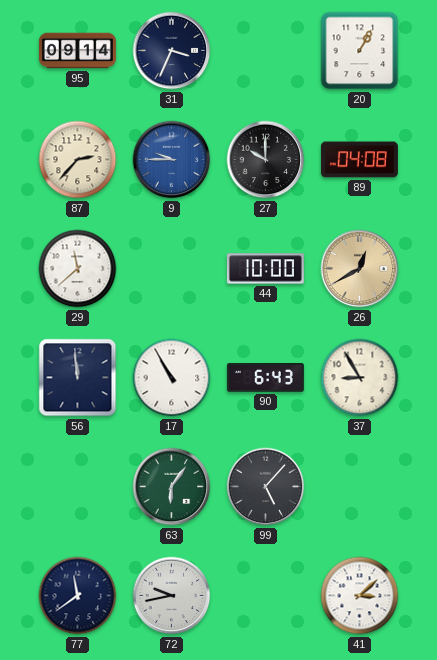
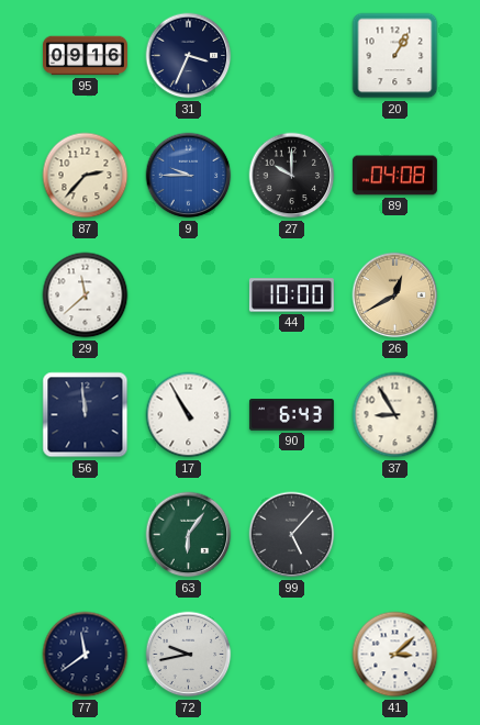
95: 09:14 -> 09:16 (85, 56)
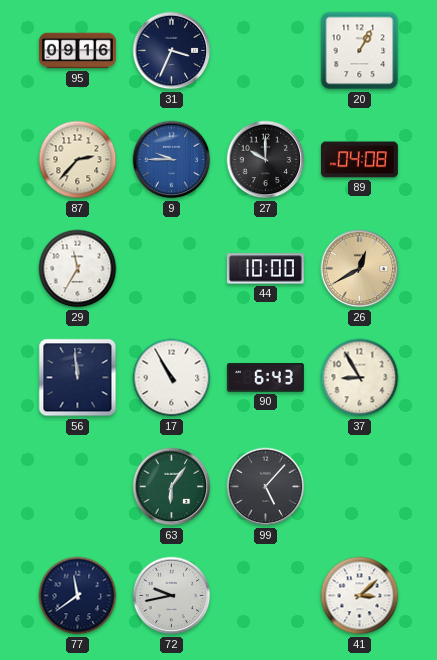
29: 11:38 -> 11:35 (78, 269)
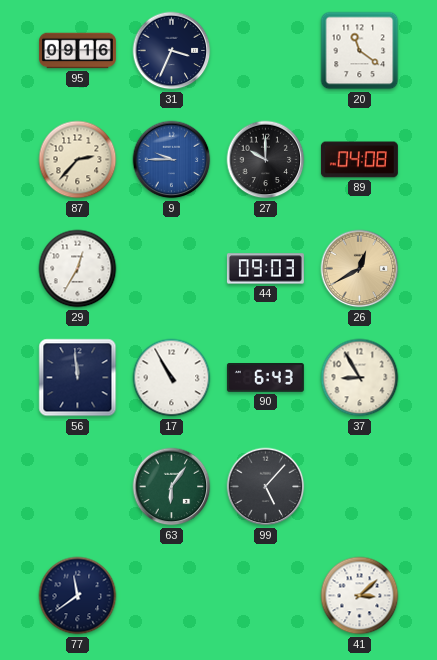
20: 1:05 -> 11:21 (360, 51)
29: 11:35 -> 12:35 (78, 269)
44: 10:00 -> 09:03 (265, 269)
72: 9:43 -> none (172, 596)
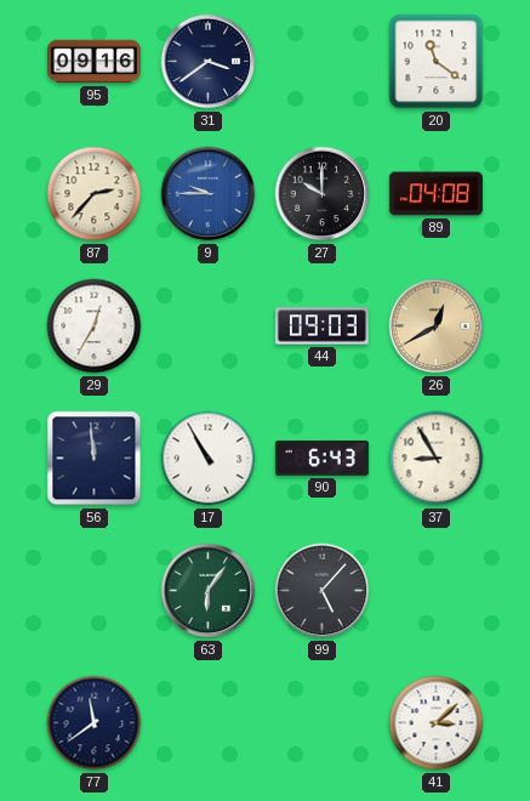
31: 3:34 -> 3:39 (209, 62)
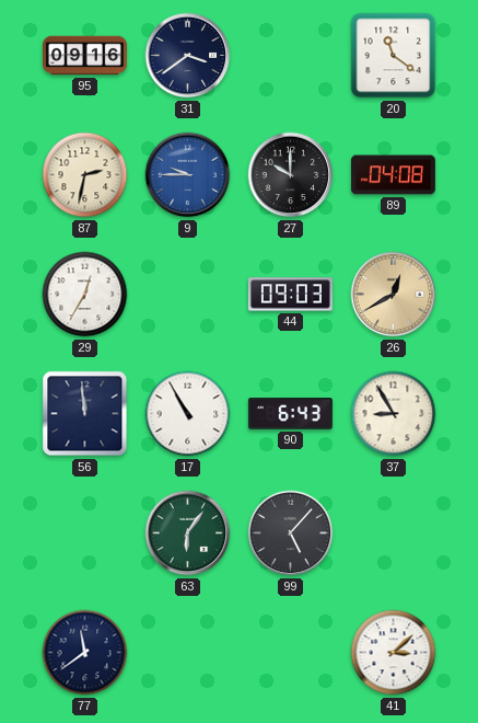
87: 2:37 -> 2:32 (85, 175)
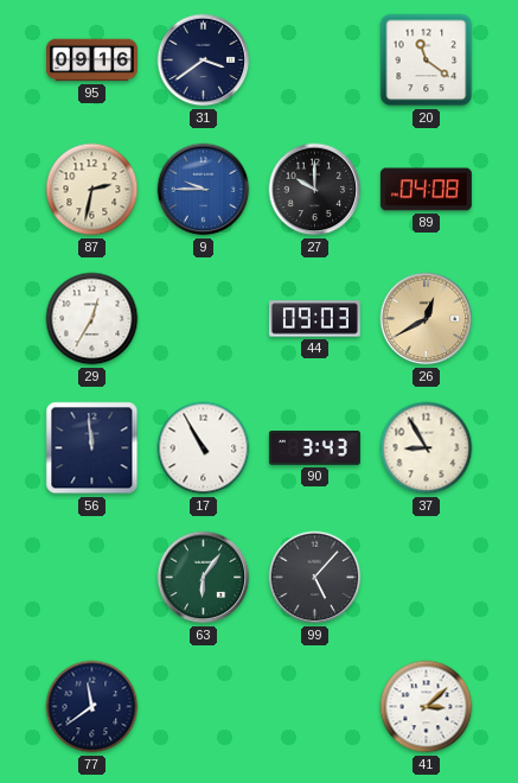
90: 6:43 -> 3:43 (314, 448)
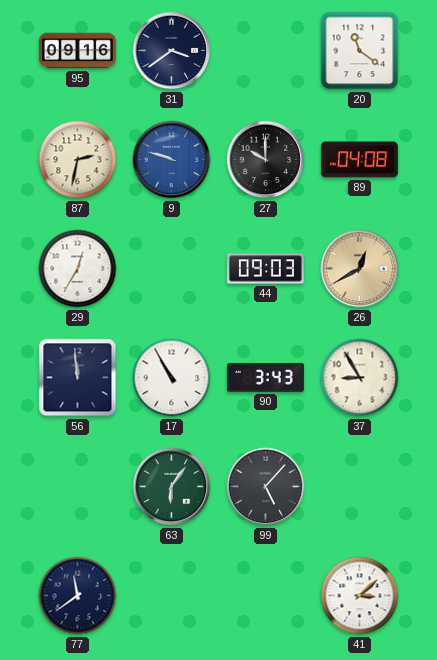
9: 9:45 -> 9:48 (172, 160)
